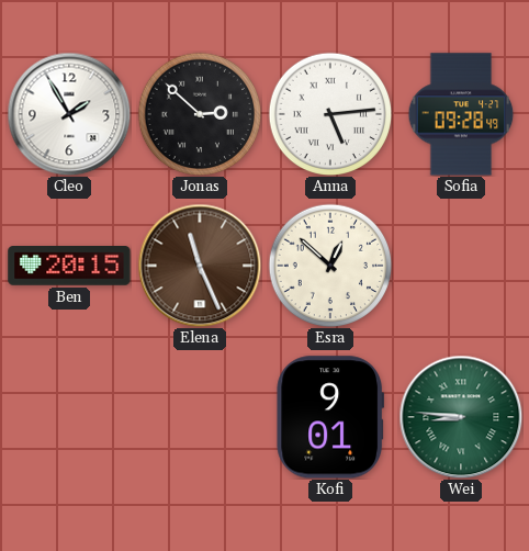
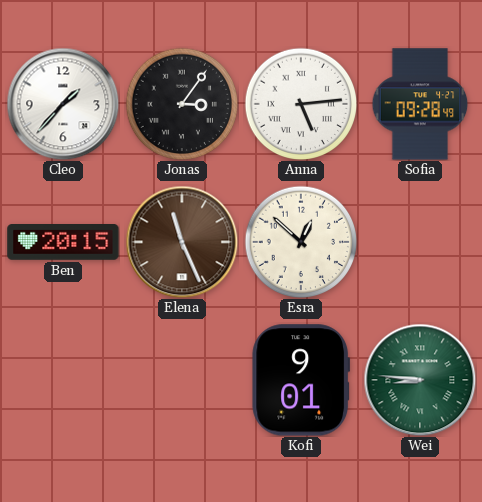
Cleo: 1:55 -> 1:37 (63, 104)
Jonas: 2:52 -> 3:06 (182, 104)
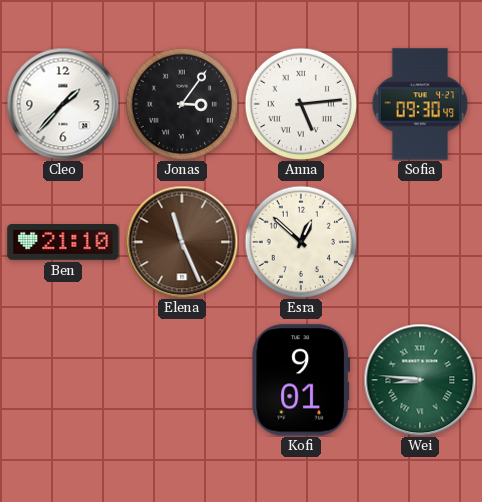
Sofia: 09:28 -> 09:30 (420, 104)
Ben: 20:15 -> 21:10 (63, 243)
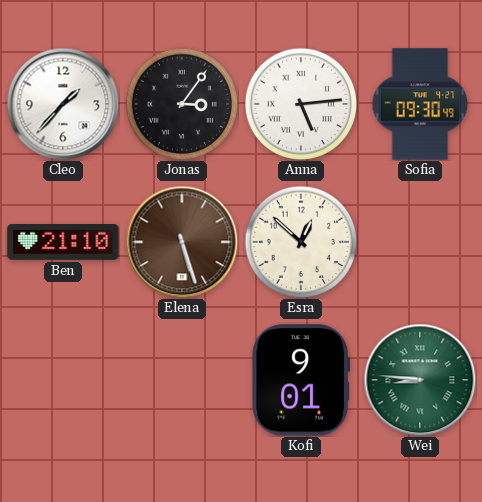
Elena: 11:26 -> 5:27 (182, 242)
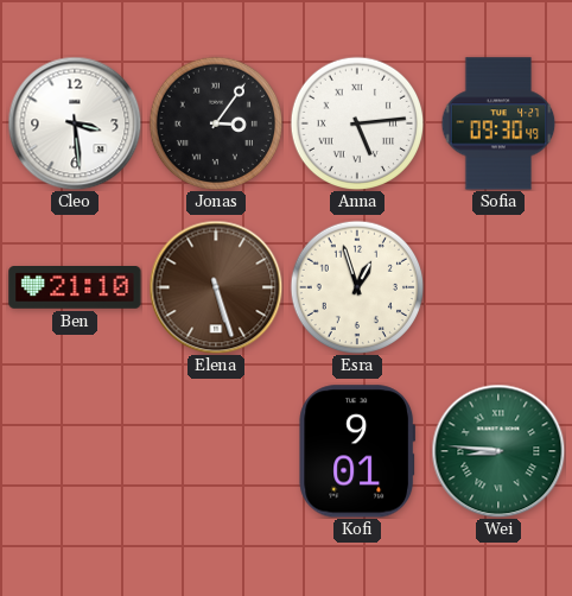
Cleo: 1:37 -> 3:29 (75, 123)
Esra: 12:52 -> 12:57 (357, 287)
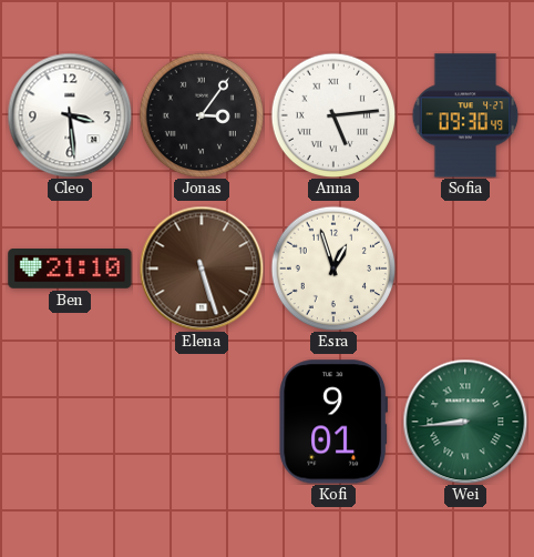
Wei: 8:46 -> 8:44 (465, 422)
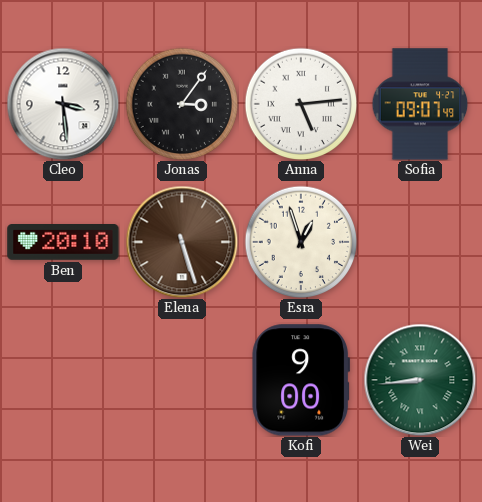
Sofia: 09:30 -> 09:07 (420, 104)
Ben: 21:10 -> 20:10 (63, 243)
Kofi: 9:01 -> 9:00 (301, 380)
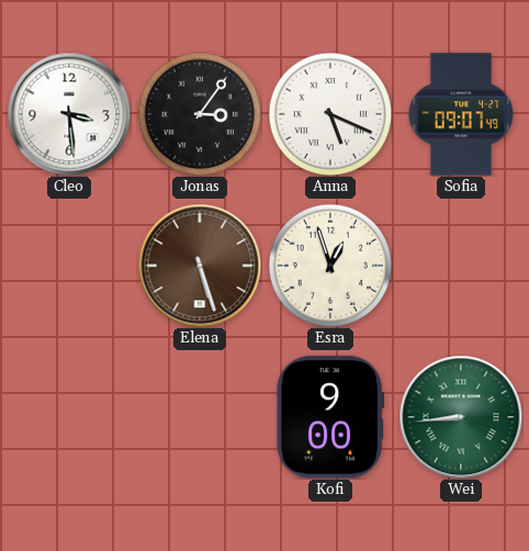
Anna: 5:14 -> 5:19 (330, 114)
Ben: 20:10 -> none (63, 243)
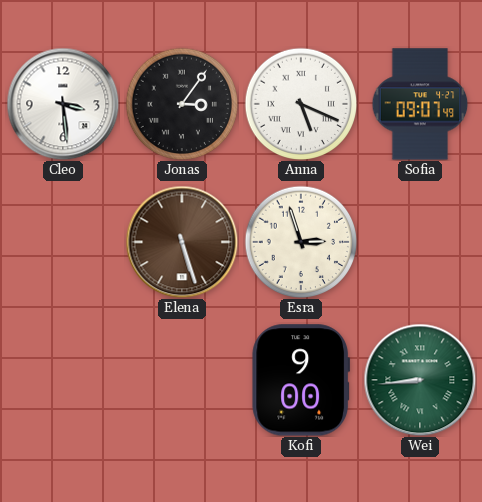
Esra: 12:57 -> 2:57 (301, 242)
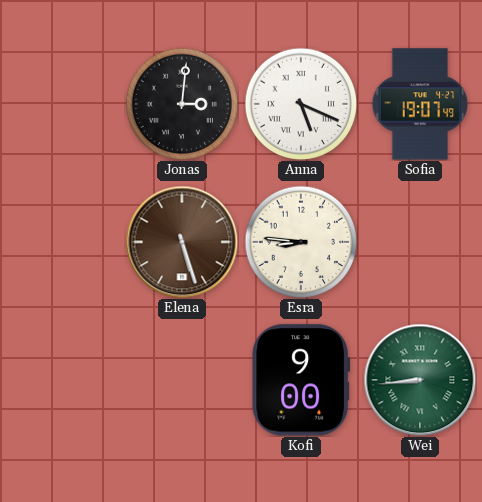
Cleo: 3:29 -> none (63, 104)
Jonas: 3:06 -> 3:01 (182, 104)
Sofia: 09:07 -> 19:07 (420, 104)
Esra: 2:57 -> 8:46 (301, 242)
